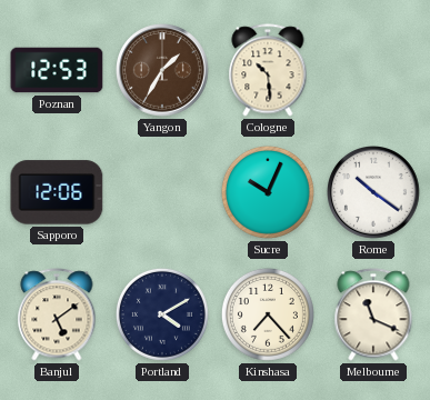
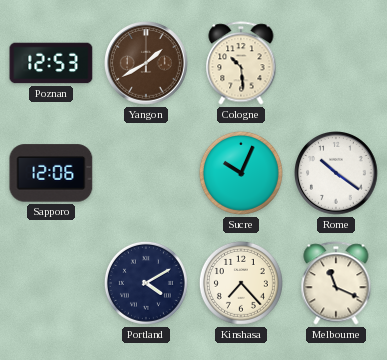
Yangon: 1:35 -> 1:40 (147, 64)
Banjul: 5:09 -> none (57, 314)
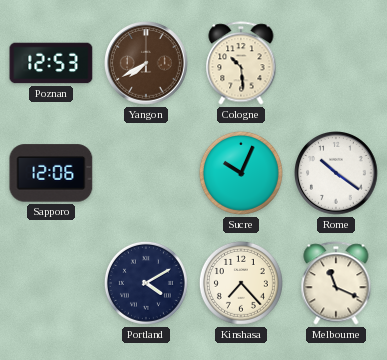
Yangon: 1:40 -> 7:40 (147, 64)
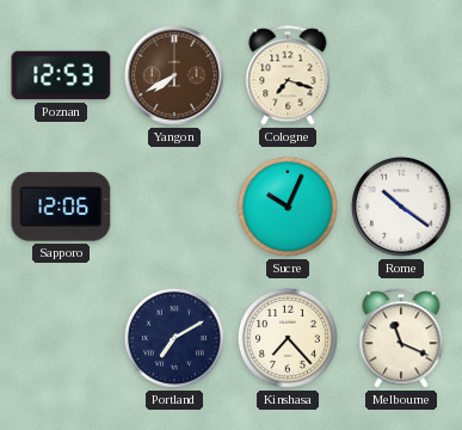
Cologne: 10:29 -> 7:18 (288, 75)
Portland: 4:10 -> 7:10 (174, 338)
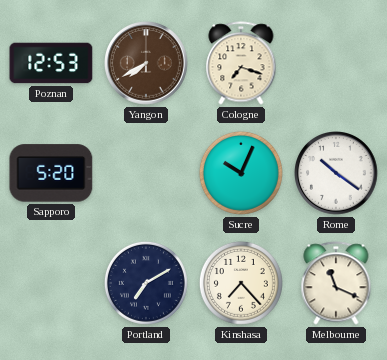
Sapporo: 12:06 -> 5:20 (51, 173)
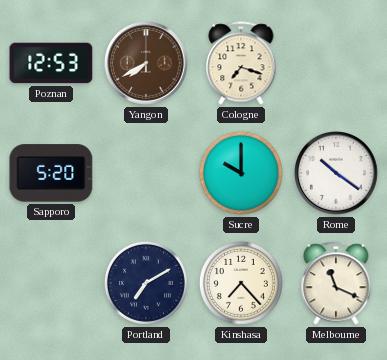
Sucre: 10:04 -> 10:00 (241, 173)
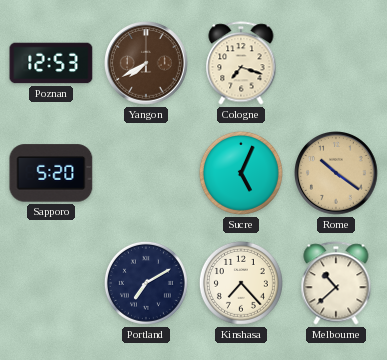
Sucre: 10:00 -> 5:04 (241, 173)
Rome dial: white -> champagne (337, 174)
Melbourne: 11:19 -> 10:38 (336, 283)
